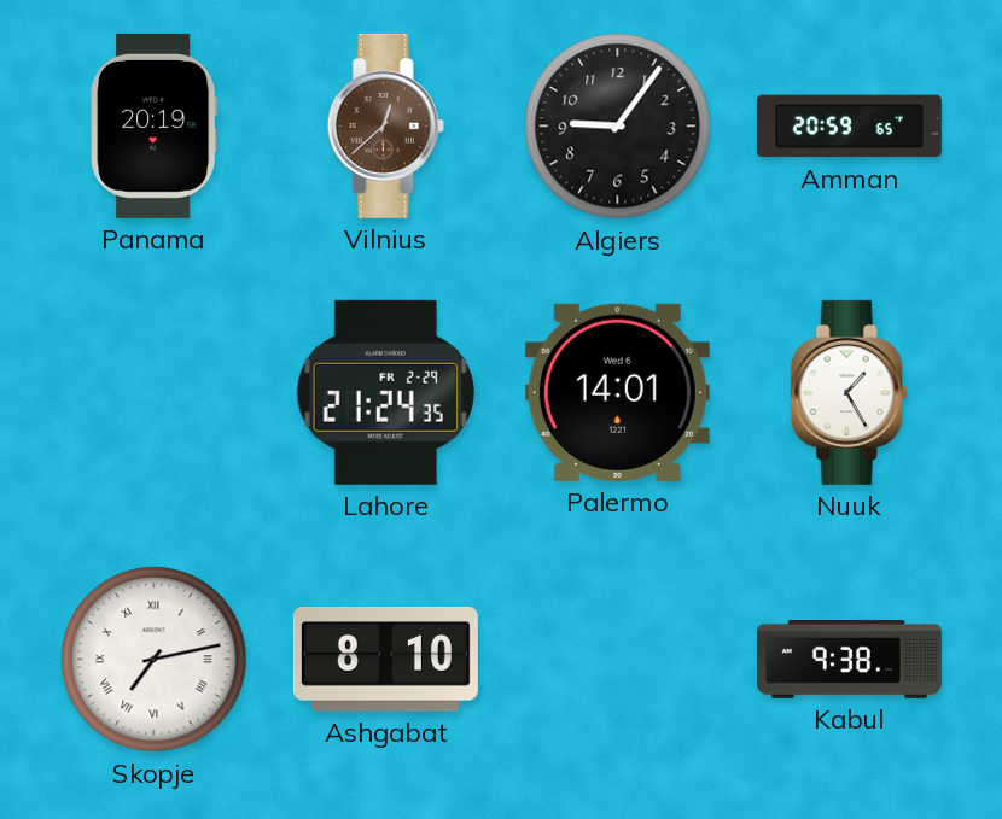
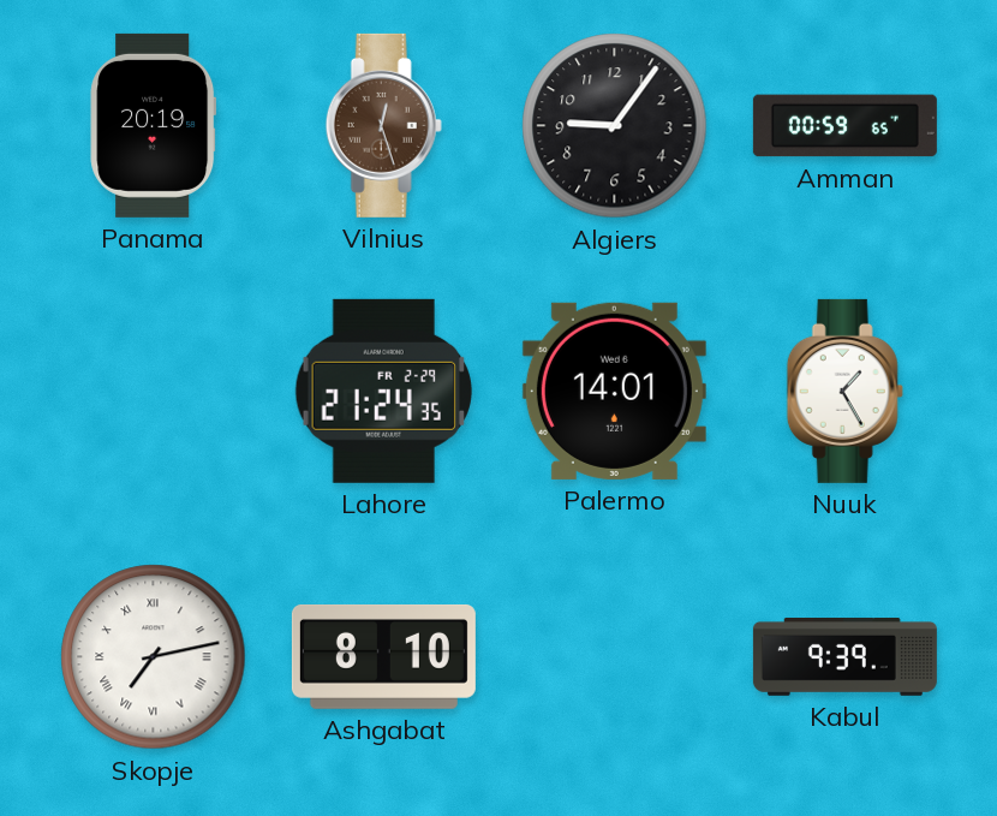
Vilnius: 12:38 -> 12:27 (383, 125)
Amman: 20:59 -> 00:59 (844, 126)
Kabul: 9:38 -> 9:39 (844, 657)
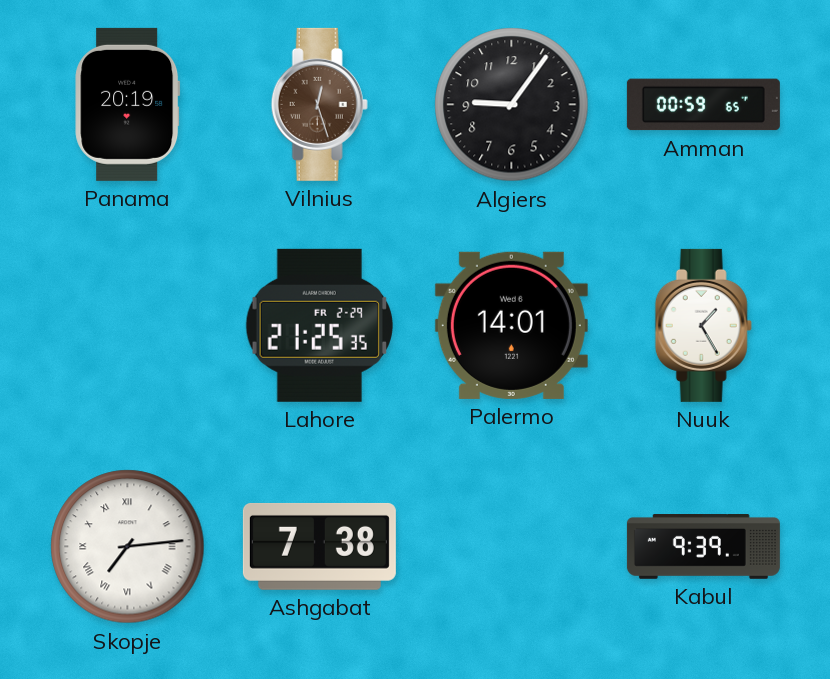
Lahore: 21:24 -> 21:25 (319, 325)
Skopje: 7:13 -> 7:14 (128, 547)
Ashgabat: 8:10 -> 7:38 (319, 546)
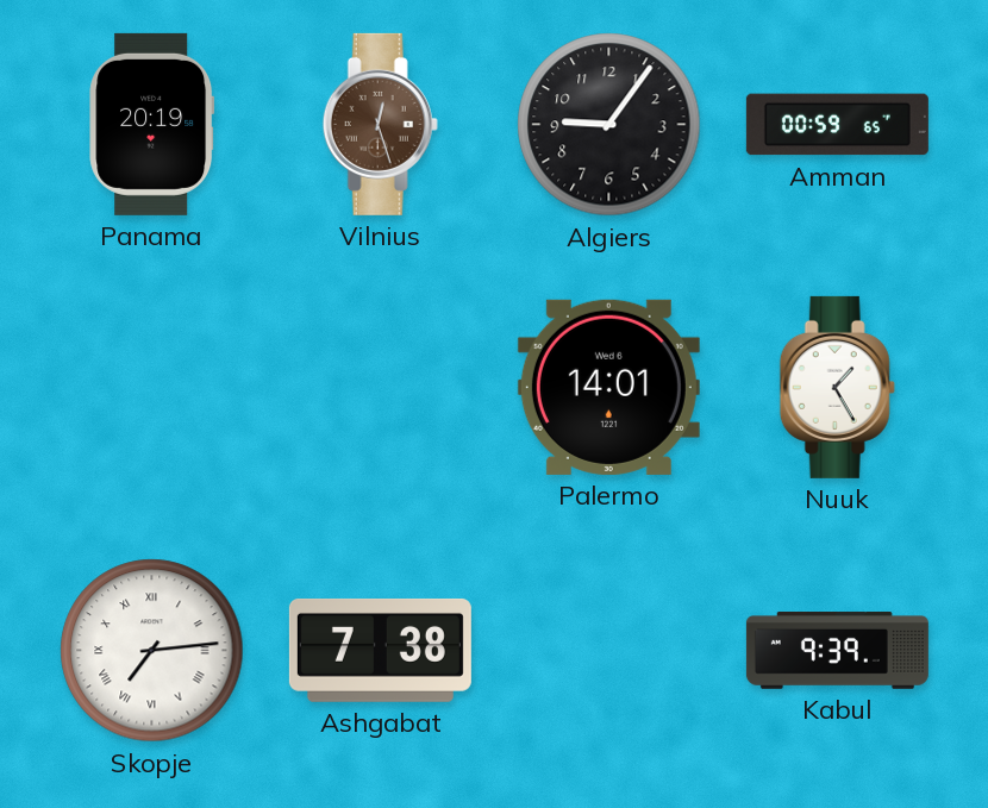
Lahore: 21:25 -> none (319, 325)
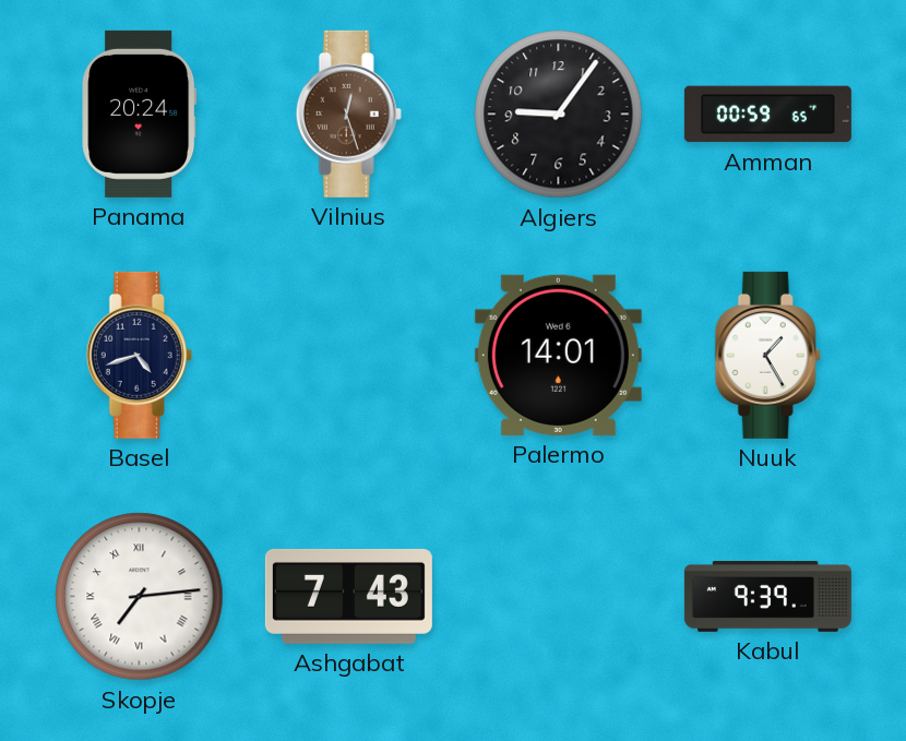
Panama: 20:19 -> 20:24 (140, 113)
Basel: none -> 4:42 (139, 355)
Ashgabat: 7:38 -> 7:43 (348, 596)
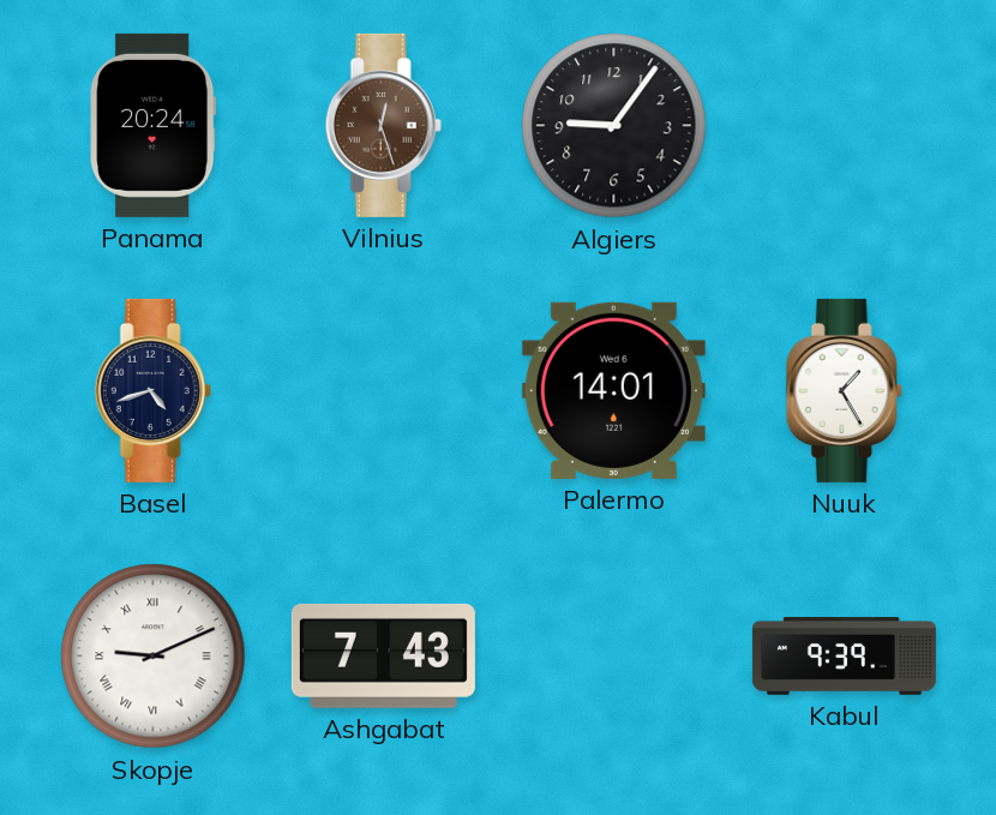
Amman: 00:59 -> none (767, 115)
Skopje: 7:14 -> 9:11 (154, 657)
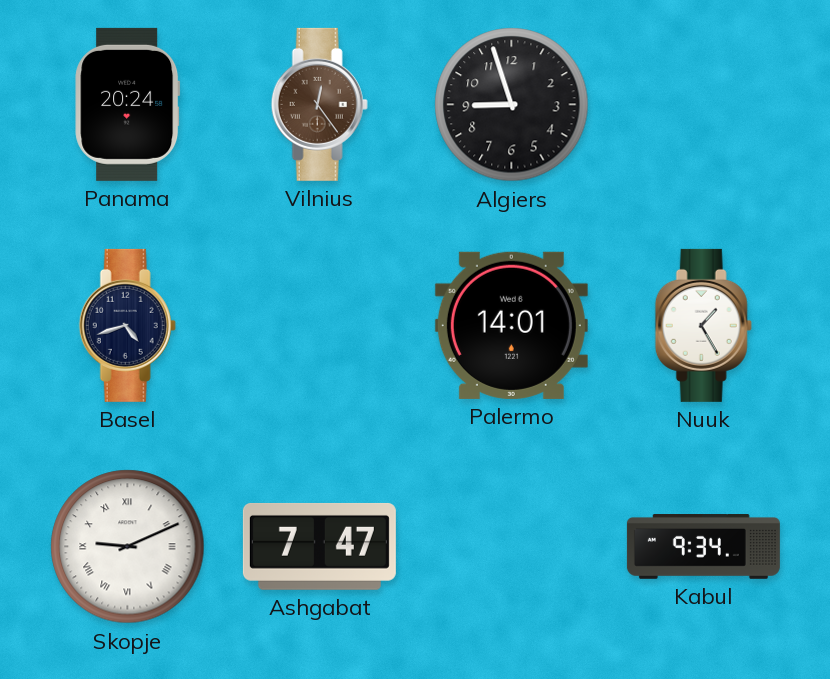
Vilnius: 12:27 -> 12:24 (319, 104)
Algiers: 9:06 -> 8:57 (512, 105)
Ashgabat: 7:43 -> 7:47 (319, 546)
Kabul: 9:39 -> 9:34 (703, 547)
